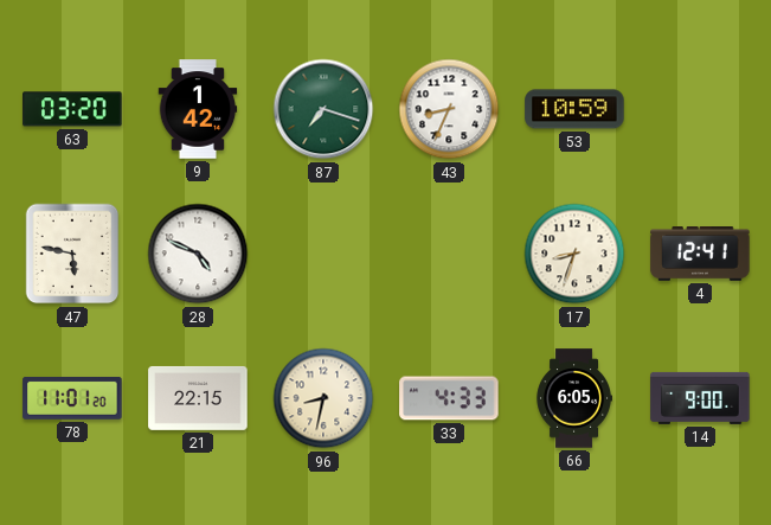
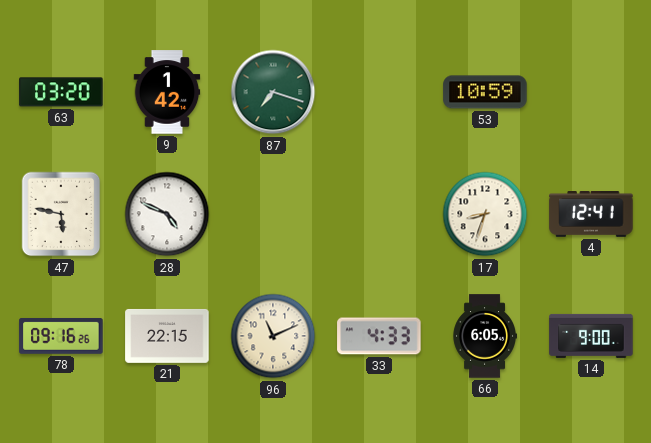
43: 8:34 -> none (449, 109)
78: 11:01 -> 09:16 (61, 336)
96: 8:32 -> 11:11 (273, 336)
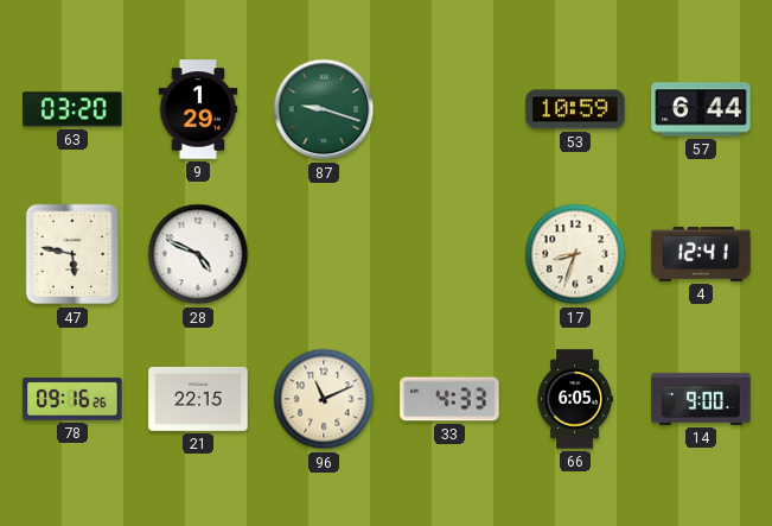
9: 1:42 -> 1:29 (198, 109)
87: 7:18 -> 9:18 (324, 109)
57: none -> 6:44 (701, 109)
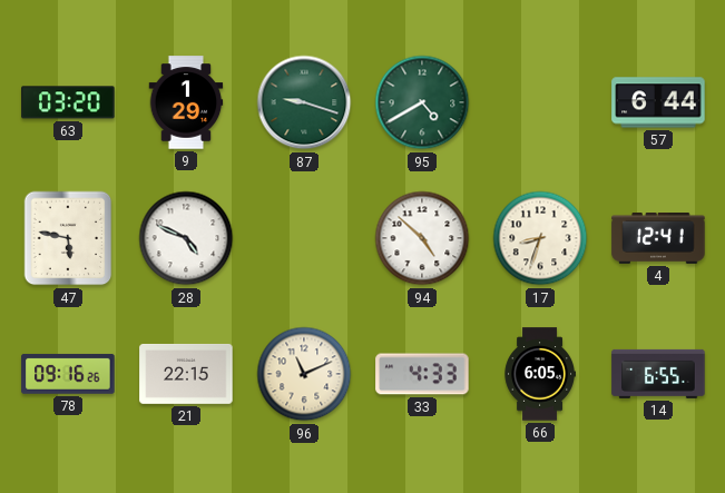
95: none -> 4:40 (422, 102)
53: 10:59 -> none (575, 109)
94: none -> 4:52 (422, 238)
14: 9:00 -> 6:55 (658, 374)
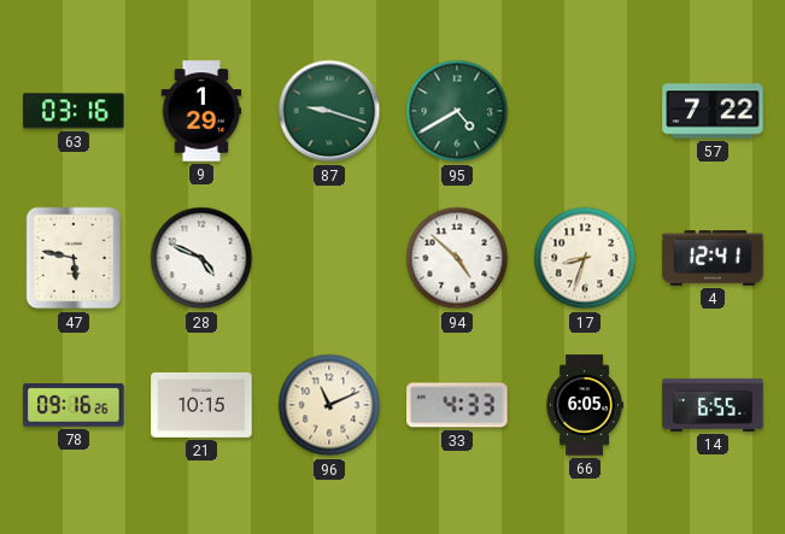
63: 03:20 -> 03:16 (74, 111)
57: 6:44 -> 7:22 (713, 111)
21: 22:15 -> 10:15 (201, 405)
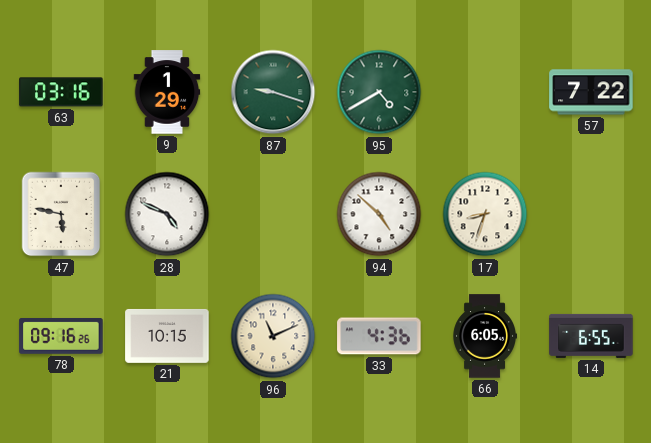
4: 12:41 -> none (713, 259)
33: 4:33 -> 4:36 (379, 336)
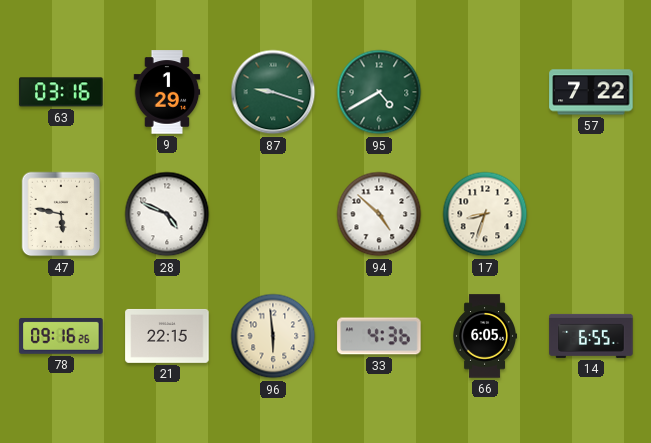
21: 10:15 -> 22:15 (167, 336)
96: 11:11 -> 5:59 (273, 336)
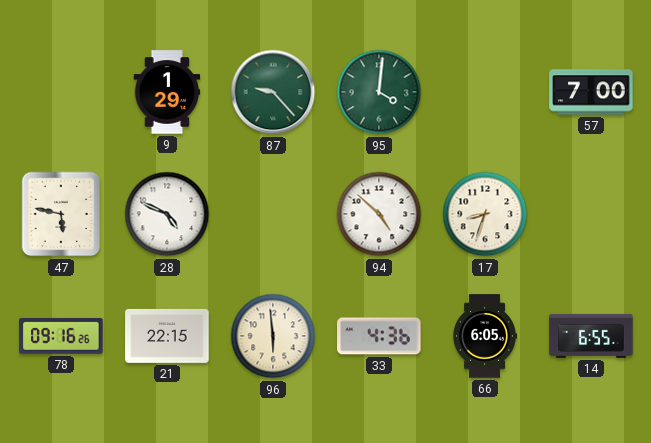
63: 03:16 -> none (61, 92)
87: 9:18 -> 9:23 (273, 92)
95: 4:40 -> 4:01 (379, 92)
57: 7:22 -> 7:00 (591, 92)
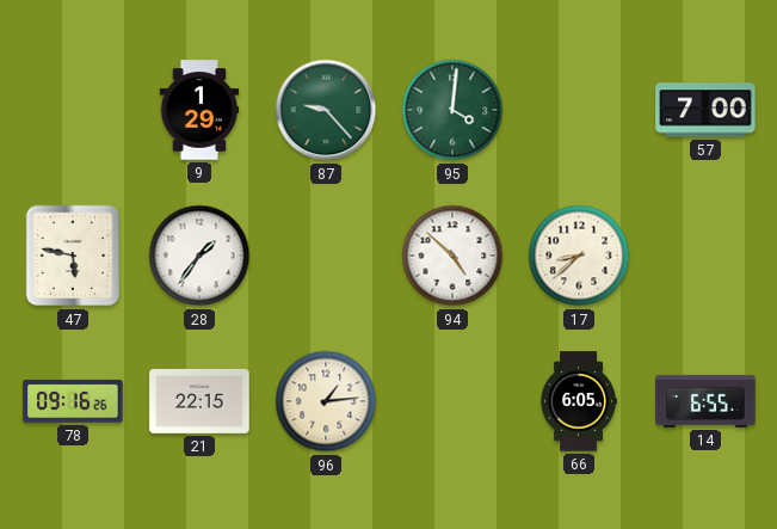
28: 4:49 -> 1:36 (199, 256)
17: 8:33 -> 8:38 (579, 256)
96: 5:59 -> 1:14 (326, 401)
33: 4:36 -> none (379, 336)
